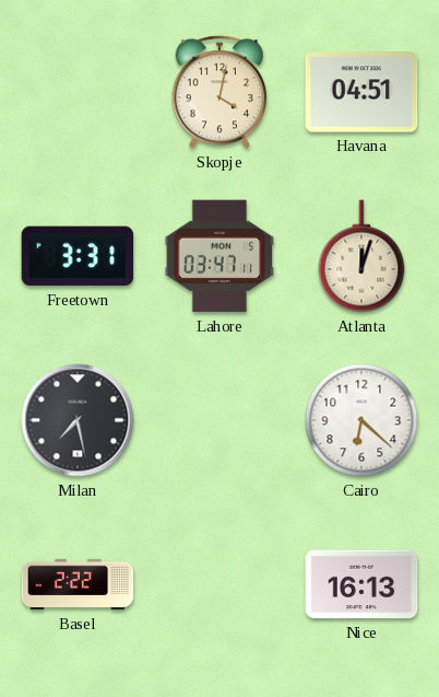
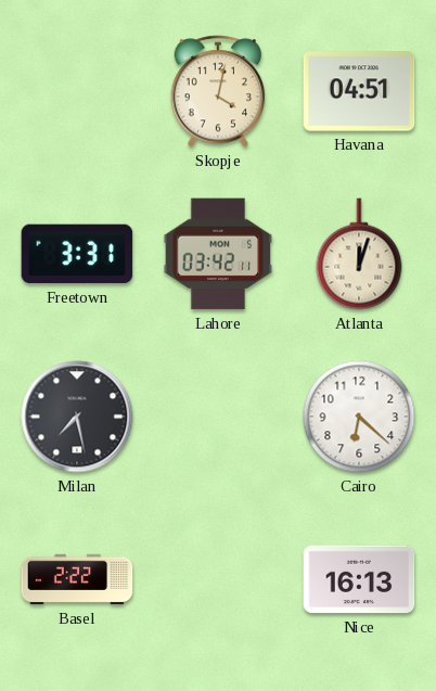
Lahore: 03:47 -> 03:42 (218, 254)
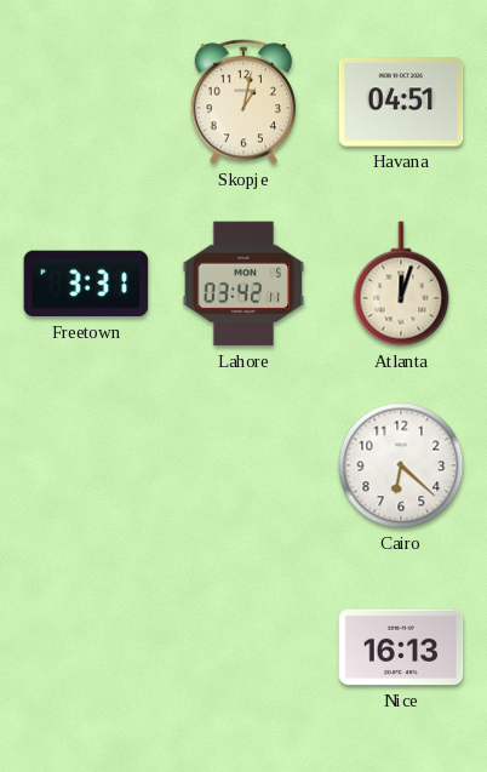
Skopje: 4:02 -> 1:02 (243, 102)
Milan: 7:28 -> none (77, 417)
Basel: 2:22 -> none (77, 579)
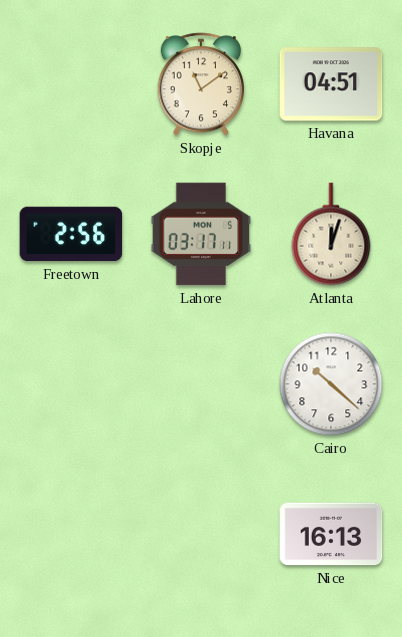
Skopje: 1:02 -> 11:09 (201, 84)
Freetown: 3:31 -> 2:56 (71, 234)
Lahore: 03:42 -> 03:17 (201, 234)
Cairo: 6:22 -> 10:22 (331, 384)
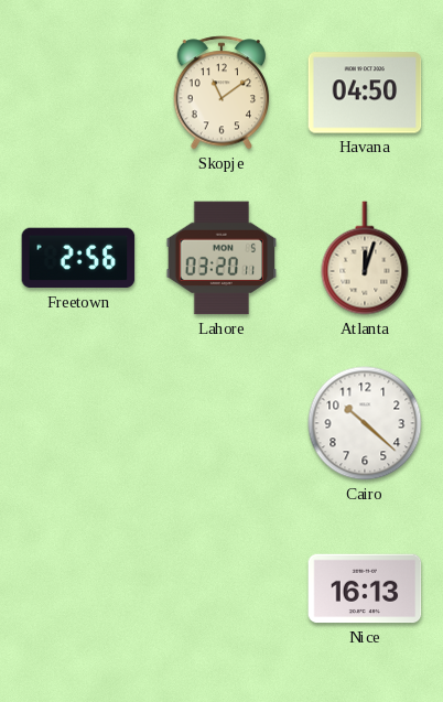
Havana: 04:51 -> 04:50 (365, 93)
Lahore: 03:17 -> 03:20 (221, 258)
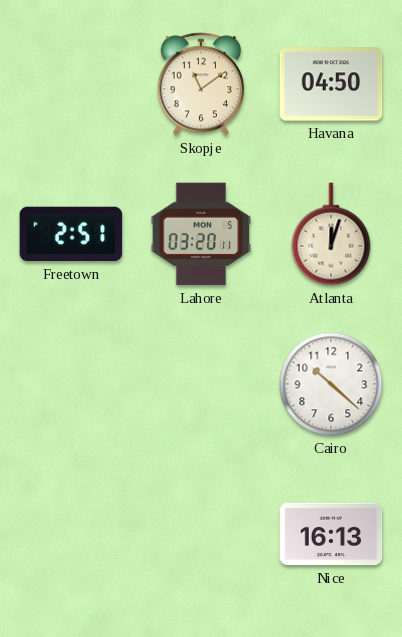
Freetown: 2:56 -> 2:51 (71, 234)
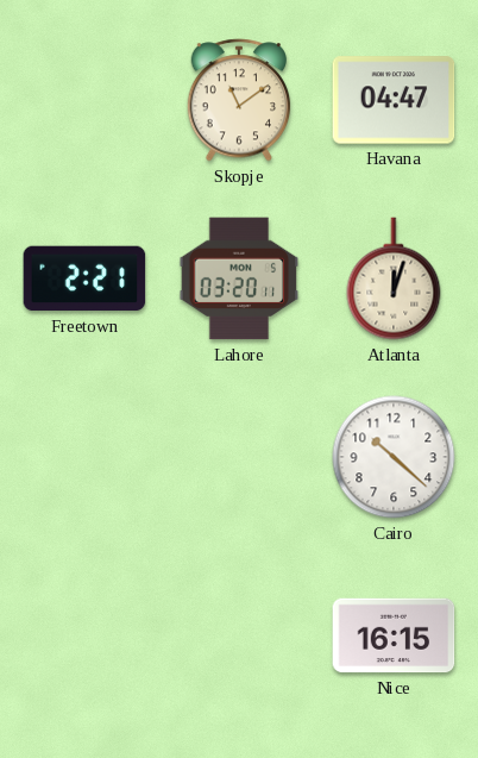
Havana: 04:50 -> 04:47 (394, 100)
Freetown: 2:51 -> 2:21 (84, 278)
Nice: 16:13 -> 16:15 (394, 635)
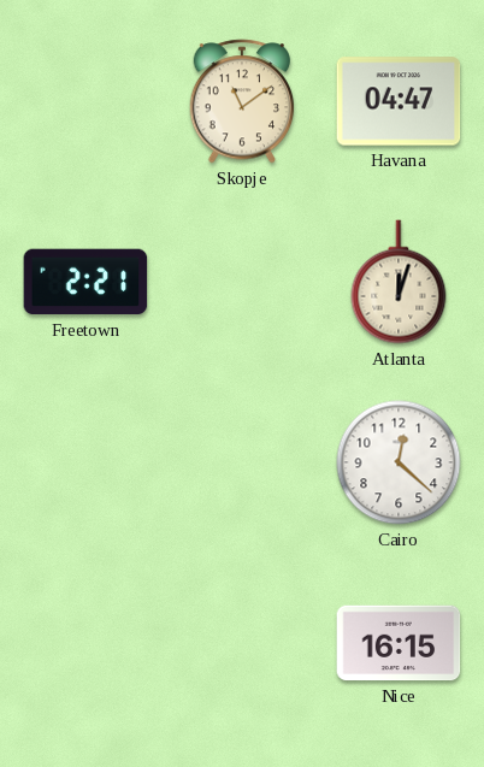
Lahore: 03:20 -> none (239, 278)
Cairo: 10:22 -> 12:22 (399, 462)
